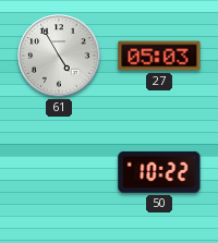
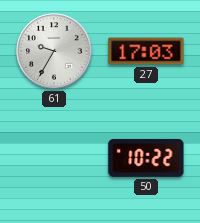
61: 4:55 -> 9:35 (54, 51)
27: 05:03 -> 17:03 (146, 51)
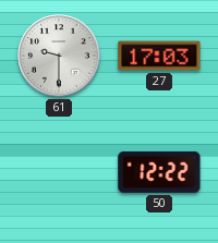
61: 9:35 -> 9:30 (59, 56)
50: 10:22 -> 12:22 (159, 172)
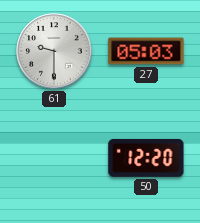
27: 17:03 -> 05:03 (146, 51)
50: 12:22 -> 12:20 (146, 158)
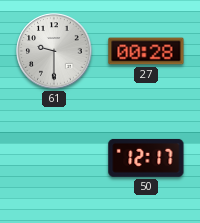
27: 05:03 -> 00:28 (146, 51)
50: 12:20 -> 12:17 (146, 158)
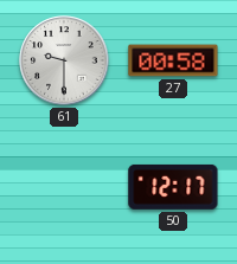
27: 00:28 -> 00:58 (173, 60)
